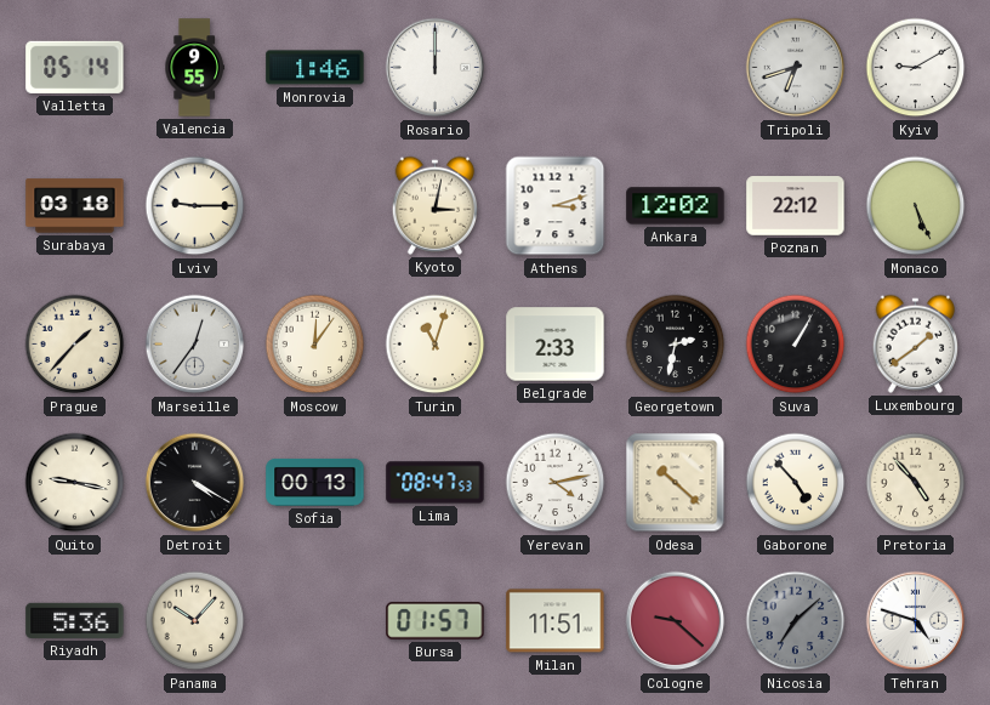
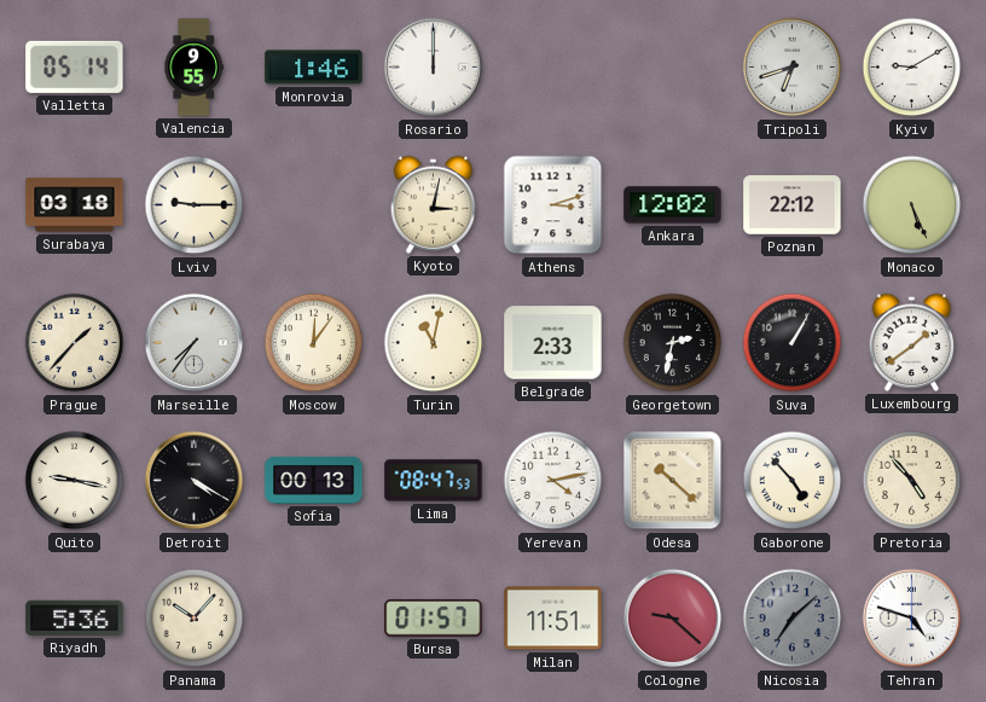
Marseille: 12:36 -> 7:36 (195, 343)
Turin: 11:03 -> 11:02 (434, 343)
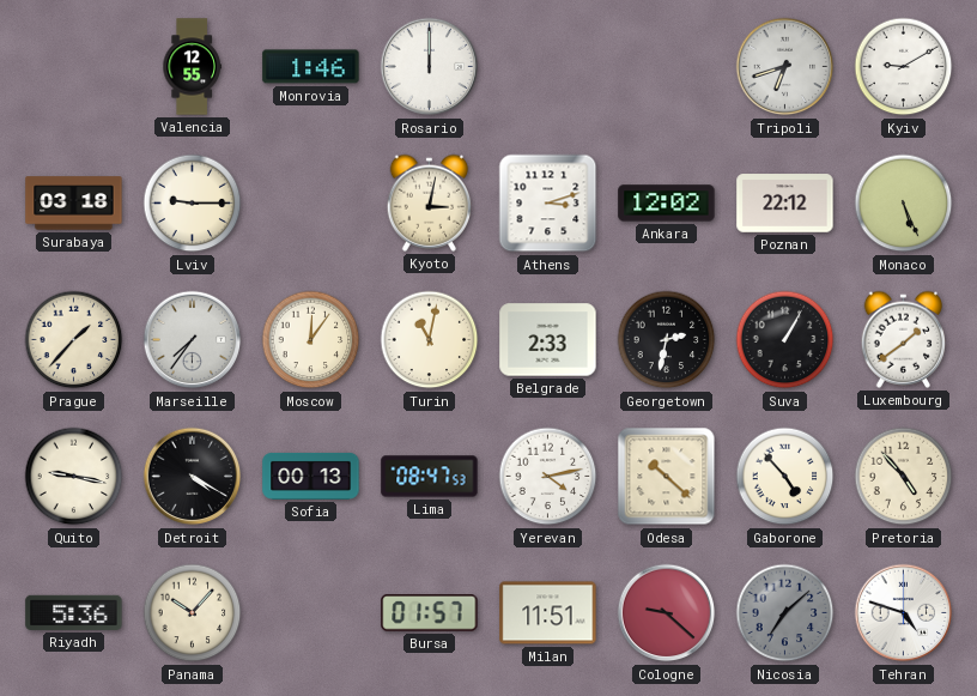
Valletta: 05:14 -> none (75, 66)
Valencia: 9:55 -> 12:55 (192, 67)
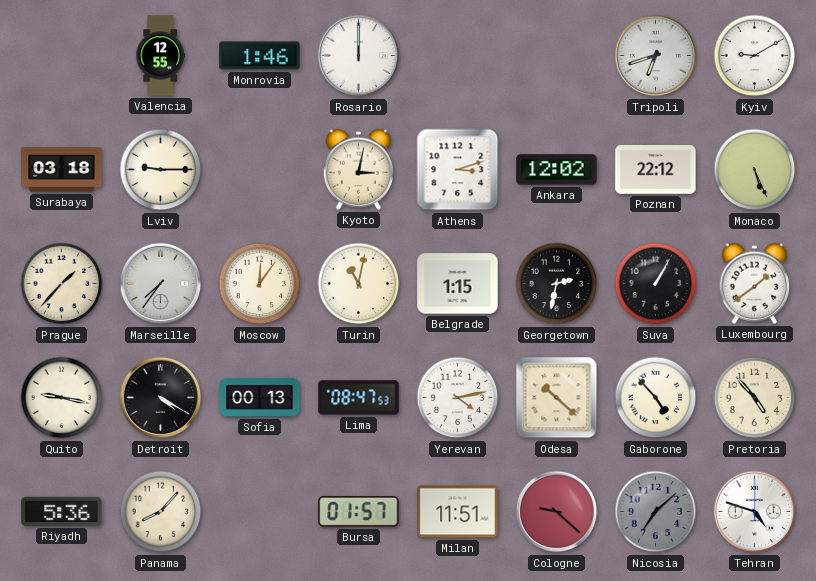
Belgrade: 2:33 -> 1:15 (458, 284)
Panama: 10:07 -> 8:07 (161, 512)
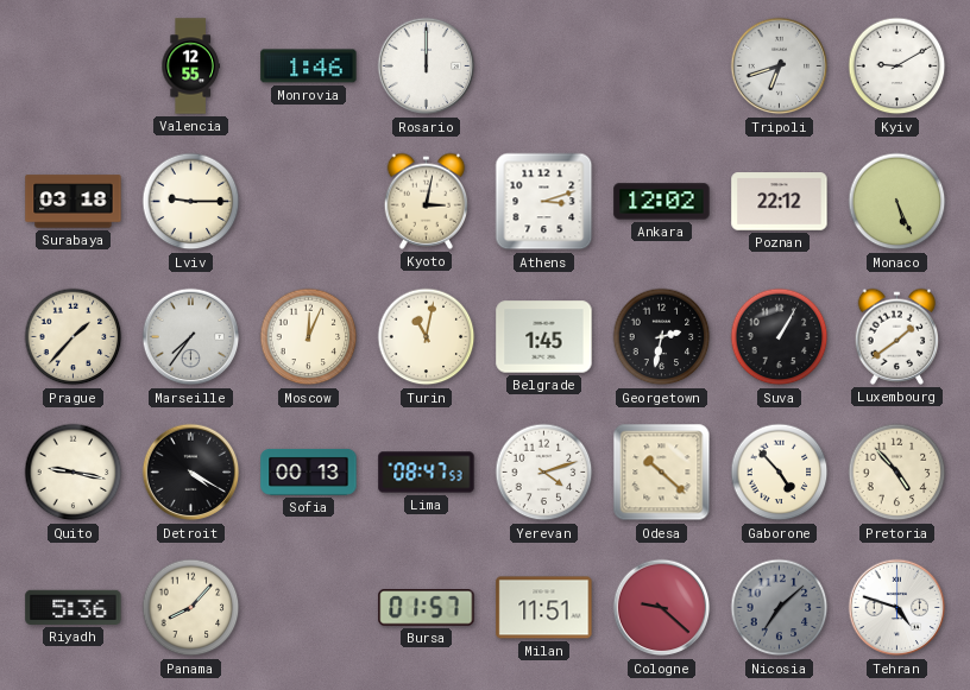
Moscow: 12:06 -> 12:04 (309, 337)
Belgrade: 1:15 -> 1:45 (544, 337)
Yerevan: 4:13 -> 4:12 (544, 473)
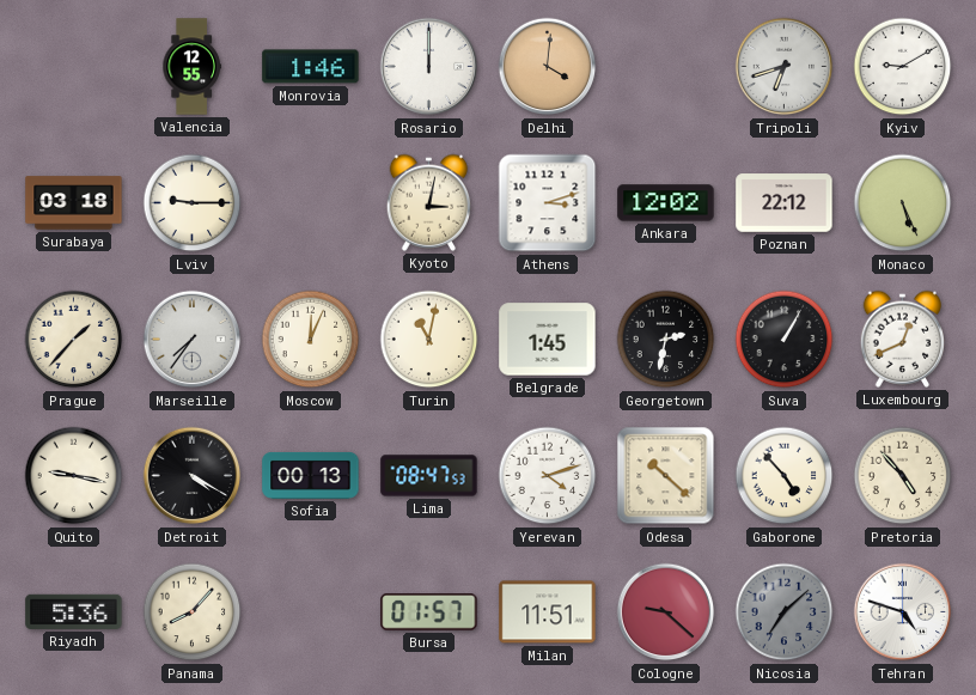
Delhi: none -> 4:01 (548, 67)
Luxembourg: 1:39 -> 12:41 (903, 339)
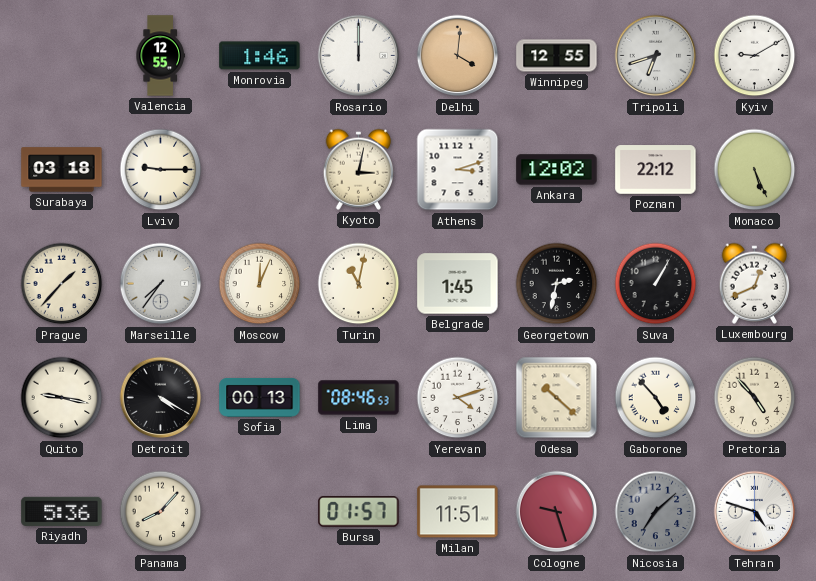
Winnipeg: none -> 12:55 (557, 56)
Lima: 08:47 -> 08:46 (359, 398)
Cologne: 9:22 -> 9:27 (557, 512)
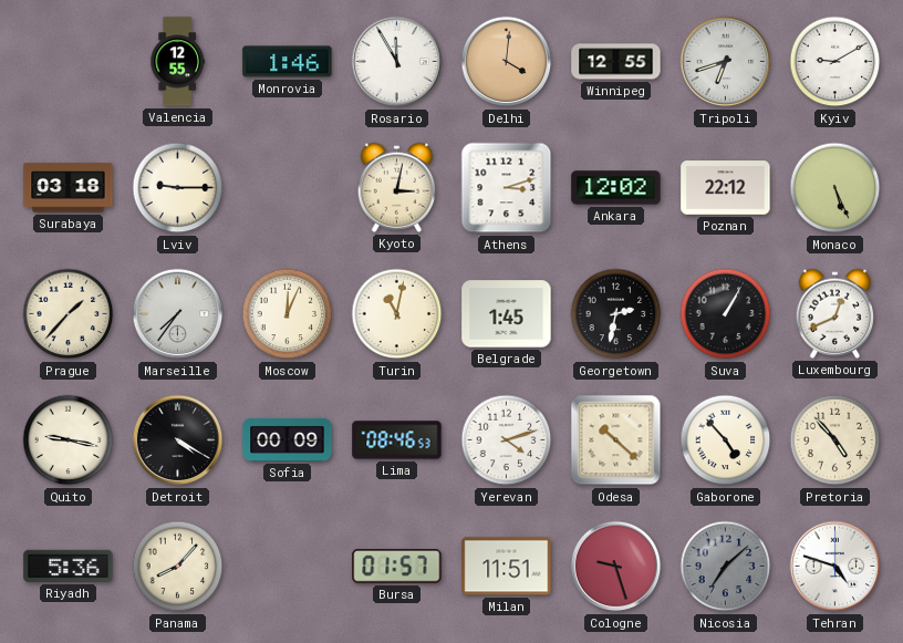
Rosario: 12:00 -> 11:55 (397, 62)
Sofia: 00:13 -> 00:09 (288, 439)
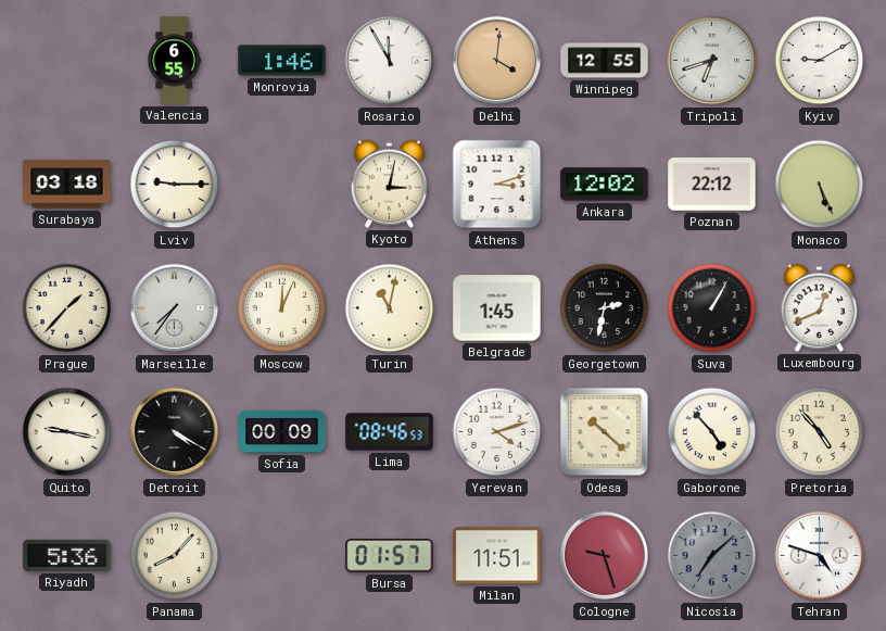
Valencia: 12:55 -> 6:55 (174, 61)
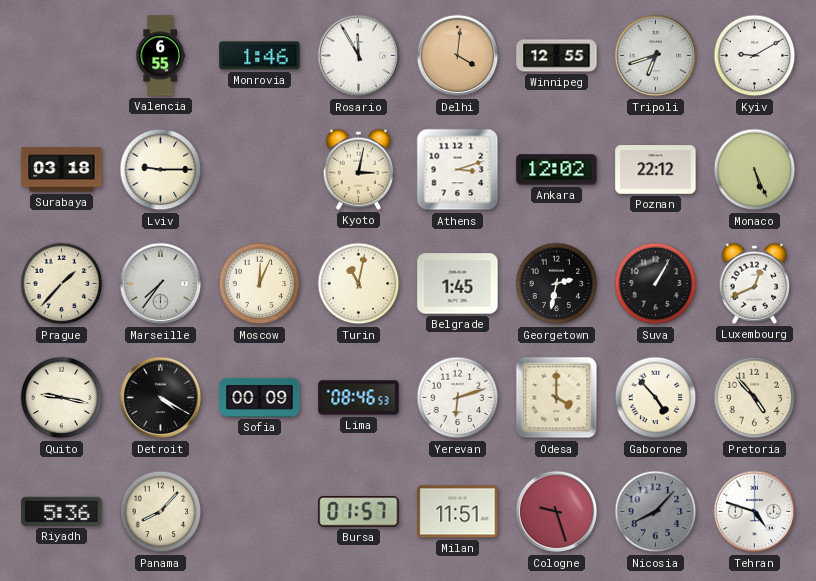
Yerevan: 4:12 -> 6:12 (458, 398)
Odesa: 10:22 -> 4:00 (557, 398)
Nicosia: 7:08 -> 8:07 (656, 512)
